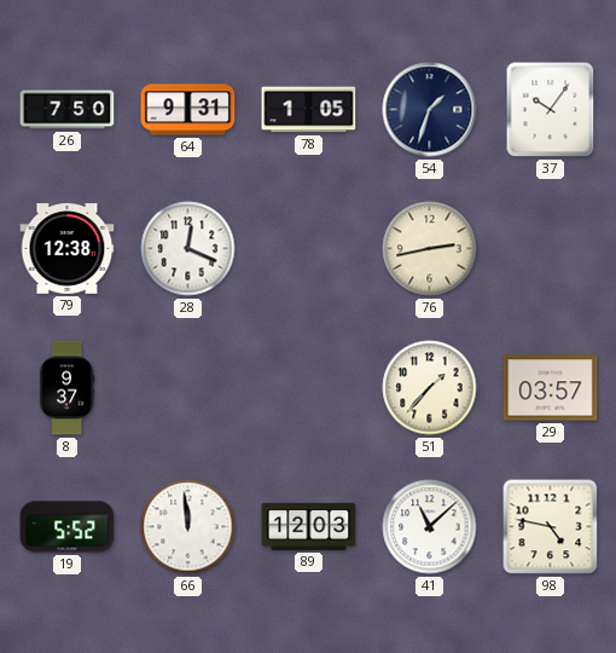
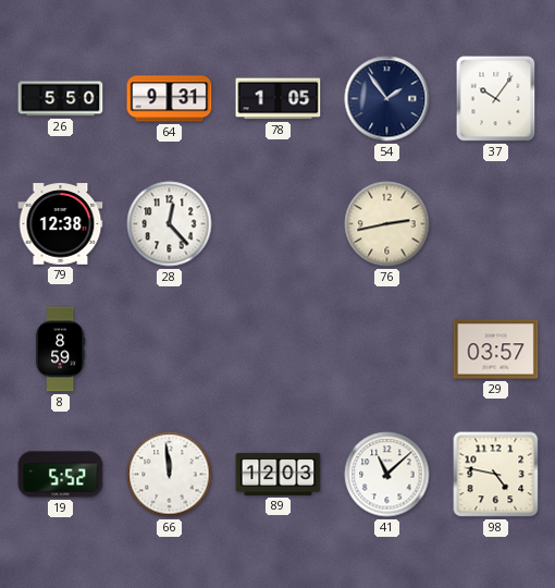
26: 7:50 -> 5:50 (61, 99)
54: 1:33 -> 1:54 (387, 99)
28: 12:19 -> 12:23 (170, 224)
8: 9:37 -> 8:59 (60, 350)
51: 1:37 -> none (430, 388)
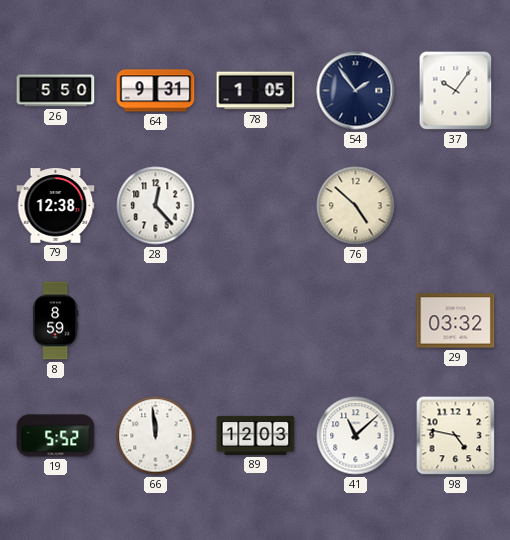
76: 2:43 -> 4:52 (356, 206)
29: 03:57 -> 03:32 (456, 321)
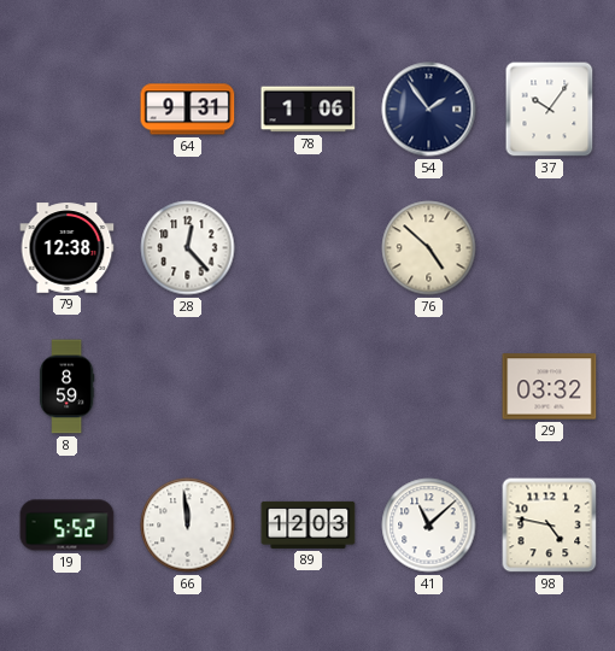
26: 5:50 -> none (56, 91)
78: 1:05 -> 1:06 (309, 110)
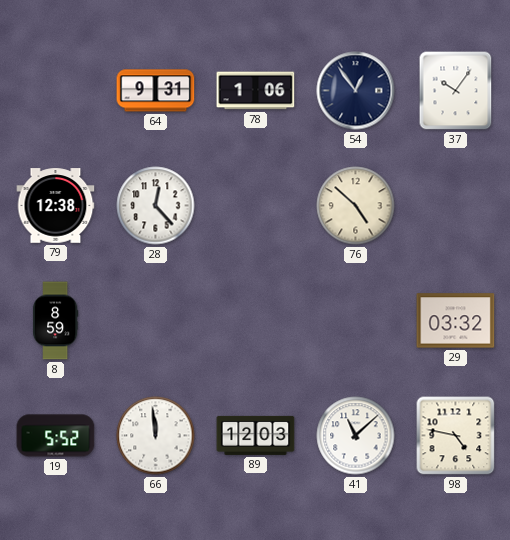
54: 1:54 -> 12:54 (356, 91)
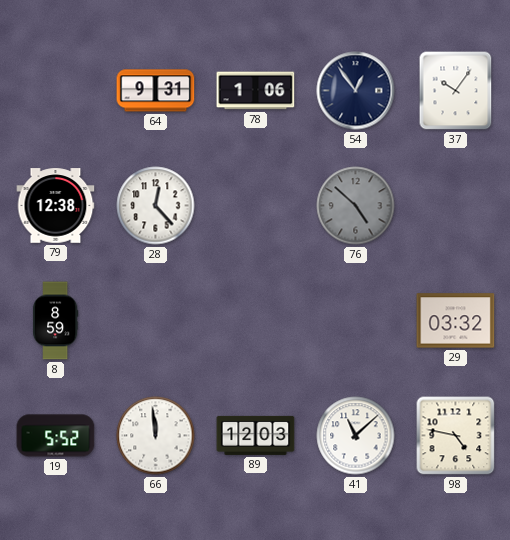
76 dial: cream -> grey (356, 206)
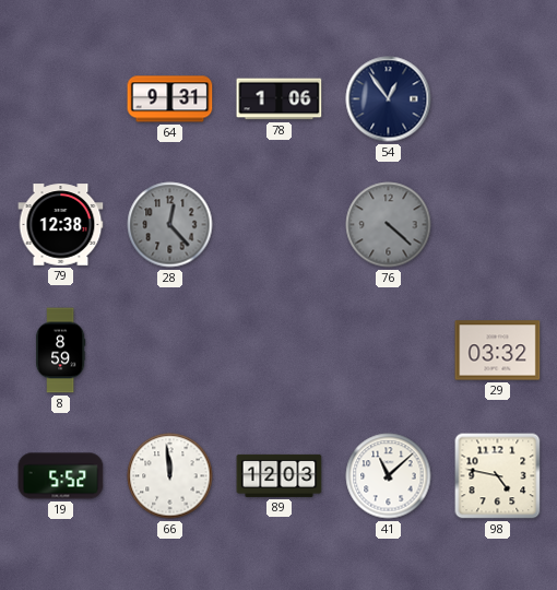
37: 10:06 -> none (456, 91)
28 dial: white -> grey (170, 225)
76: 4:52 -> 4:22 (389, 225)
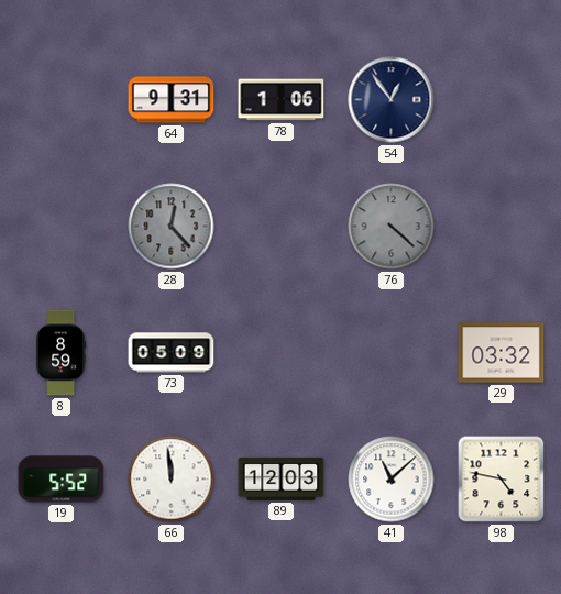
79: 12:38 -> none (61, 225)
73: none -> 05:09 (172, 353)
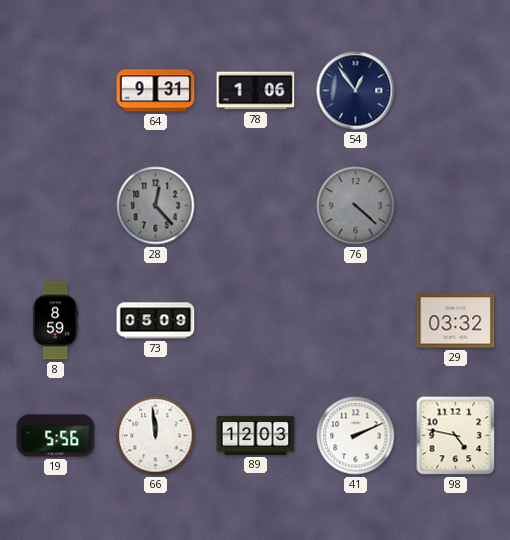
19: 5:52 -> 5:56 (56, 436)
41: 11:08 -> 2:11 (356, 436)
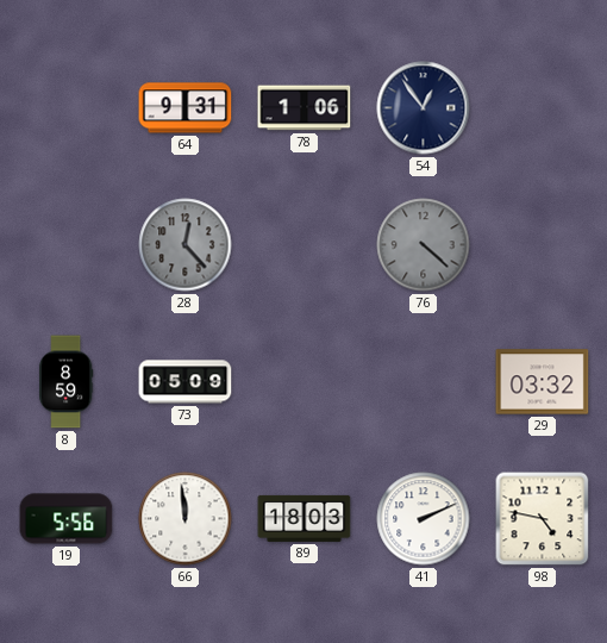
89: 12:03 -> 18:03 (305, 518)
